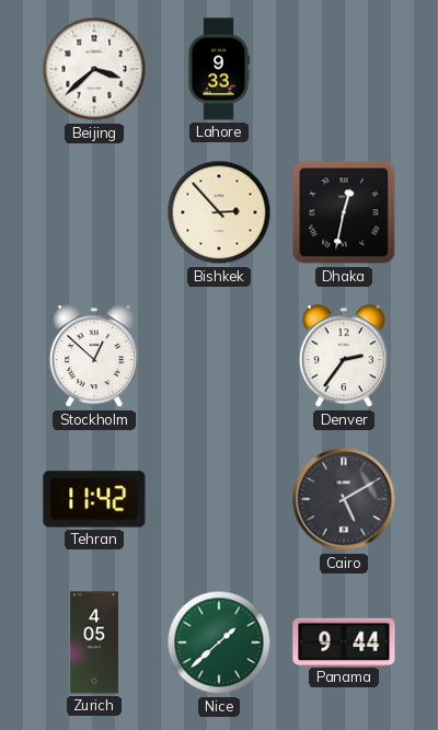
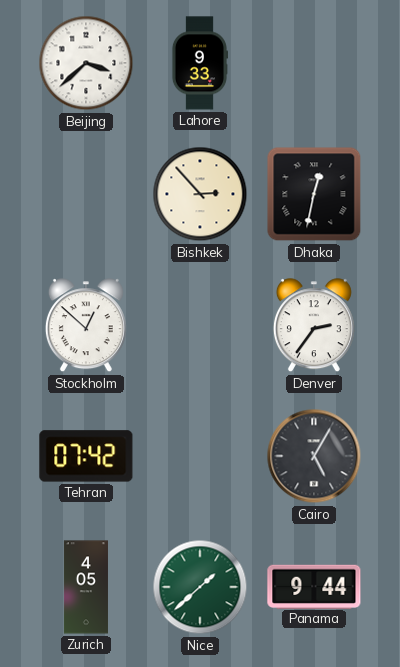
Tehran: 11:42 -> 07:42 (86, 456)
Cairo: 5:10 -> 5:05 (314, 456)
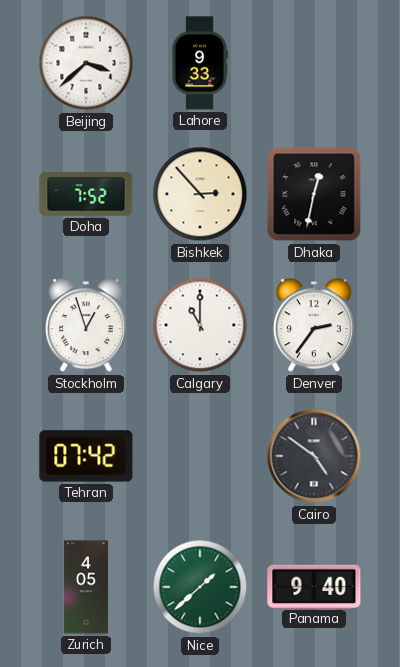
Doha: none -> 7:52 (86, 195)
Stockholm: 12:52 -> 12:57 (86, 326)
Calgary: none -> 11:00 (200, 325)
Cairo: 5:05 -> 4:51 (314, 456)
Panama: 9:44 -> 9:40 (314, 586)
